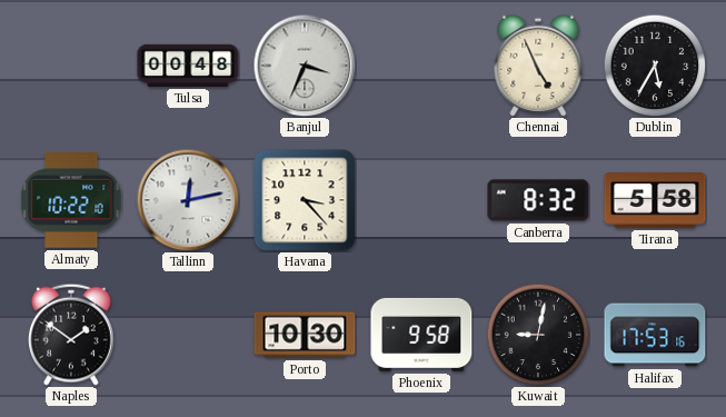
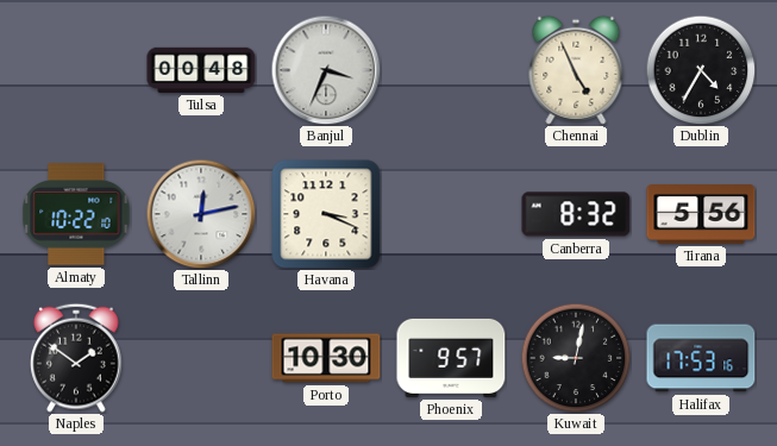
Dublin: 5:35 -> 4:35 (701, 70)
Havana: 3:23 -> 3:19 (326, 214)
Tirana: 5:58 -> 5:56 (701, 215)
Phoenix: 9:58 -> 9:57 (451, 358)
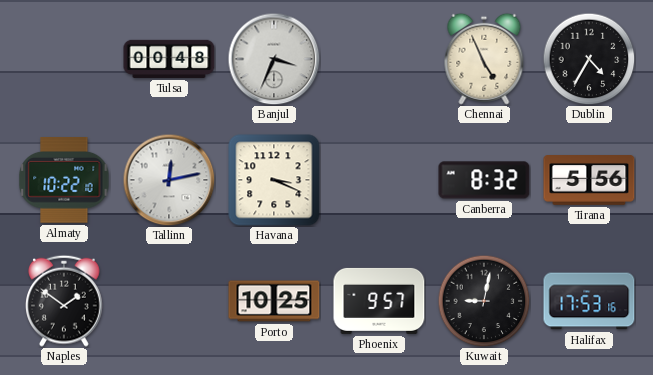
Porto: 10:30 -> 10:25 (274, 301)
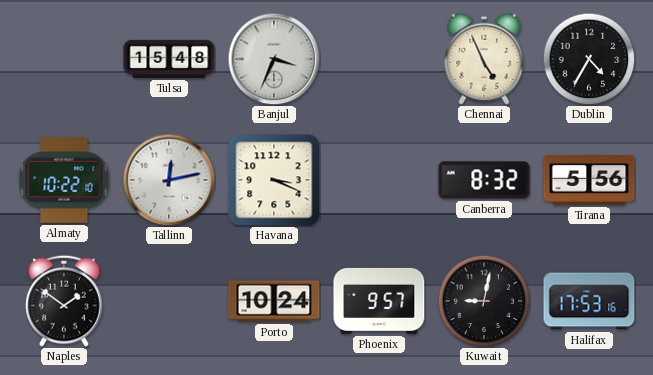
Tulsa: 00:48 -> 15:48 (169, 59)
Porto: 10:25 -> 10:24 (274, 301)
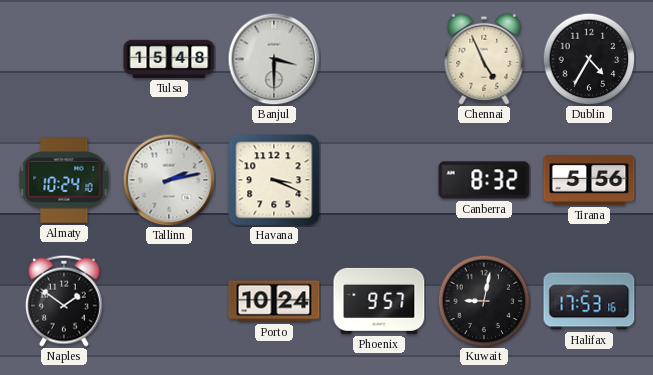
Banjul: 3:34 -> 3:30 (274, 59)
Almaty: 10:22 -> 10:24 (64, 181)
Tallinn: 12:13 -> 2:13 (169, 180)
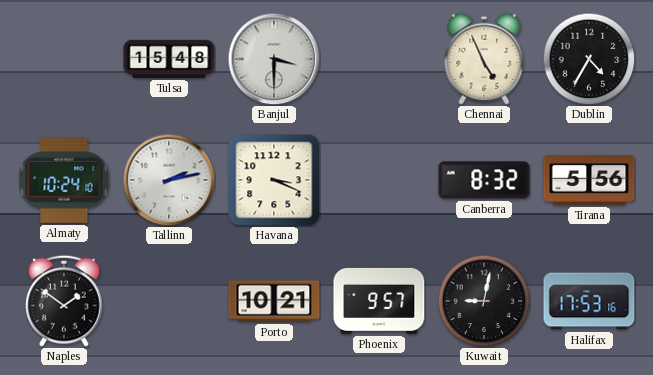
Porto: 10:24 -> 10:21 (274, 301)
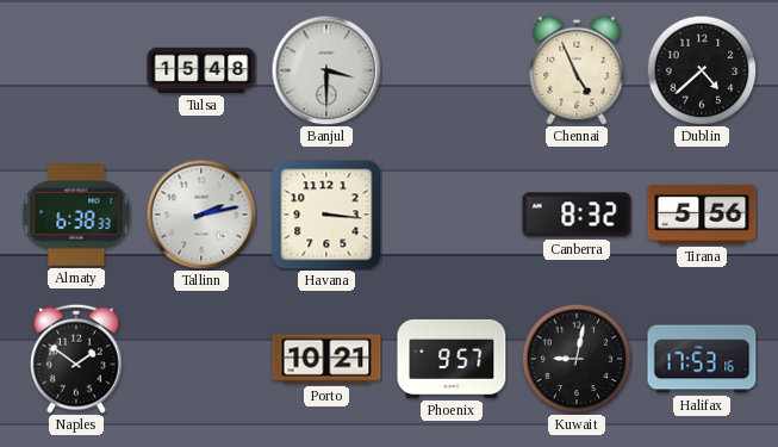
Dublin: 4:35 -> 4:38 (702, 70)
Almaty: 10:24 -> 6:38 (76, 216)
Havana: 3:19 -> 3:16 (326, 215)
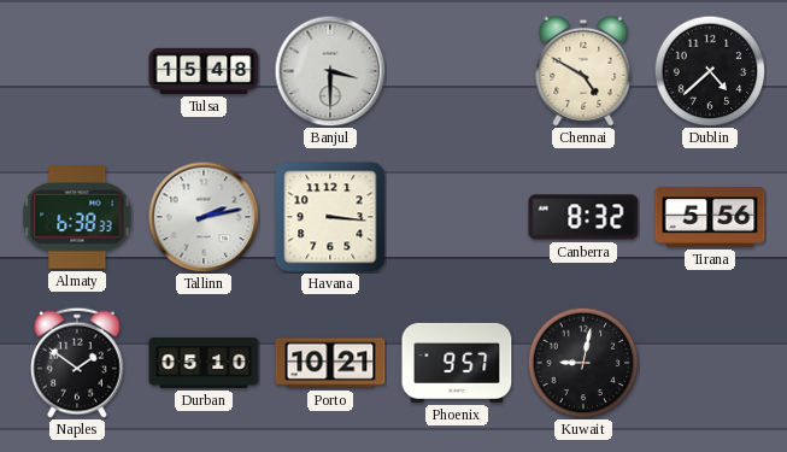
Chennai: 4:56 -> 4:50 (583, 71)
Durban: none -> 05:10 (204, 364)
Halifax: 17:53 -> none (702, 359)
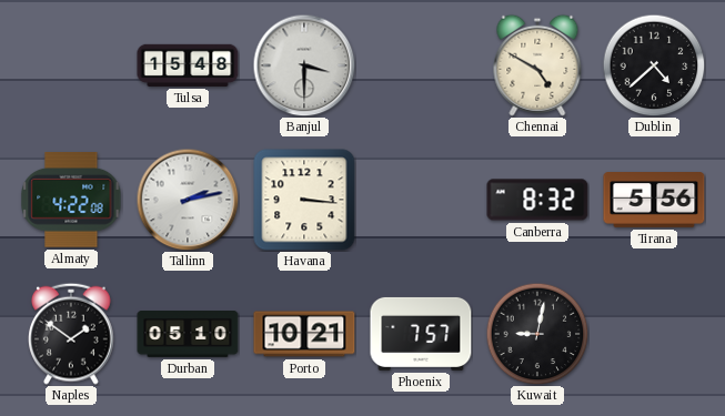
Almaty: 6:38 -> 4:22 (71, 201)
Phoenix: 9:57 -> 7:57 (421, 334)
